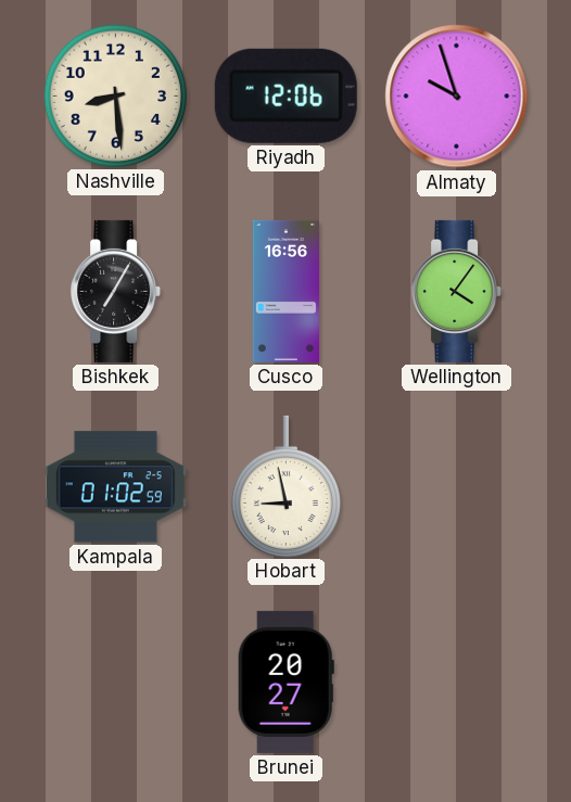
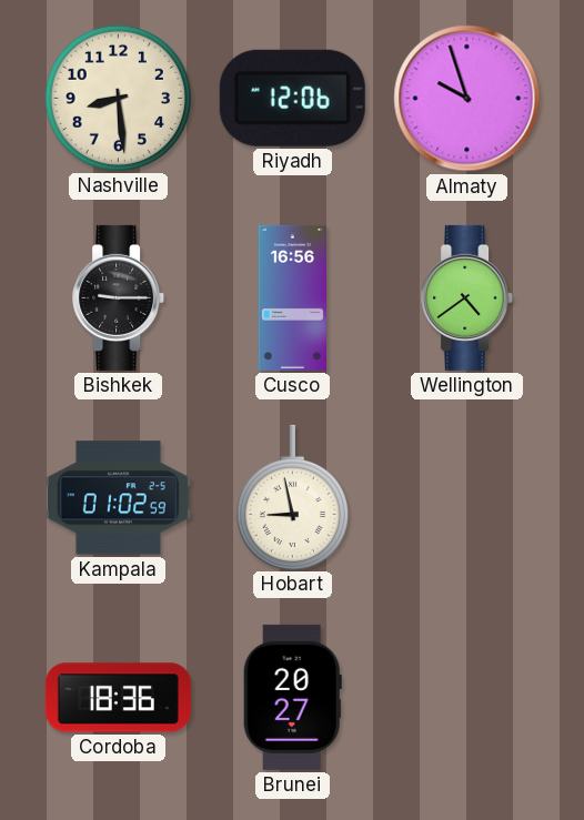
Bishkek: 7:05 -> 9:15 (119, 297)
Wellington: 4:06 -> 4:39 (467, 297)
Cordoba: none -> 18:36 (118, 698)
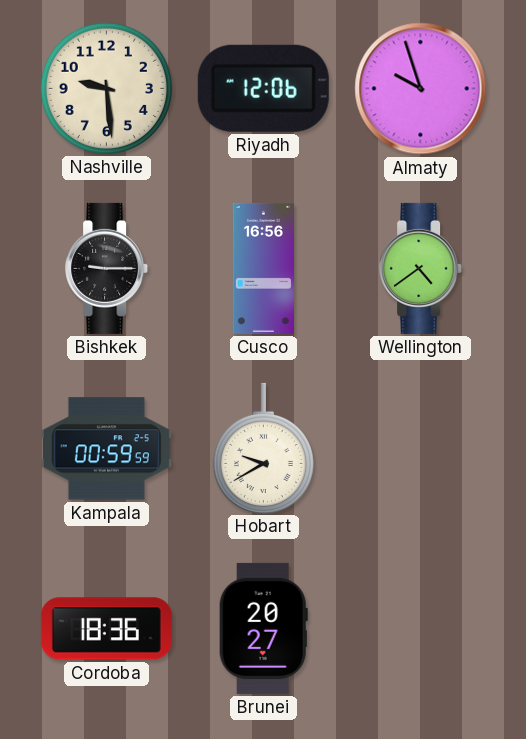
Nashville: 8:29 -> 9:29 (106, 88)
Kampala: 01:02 -> 00:59 (106, 449)
Hobart: 8:58 -> 9:40 (263, 448)
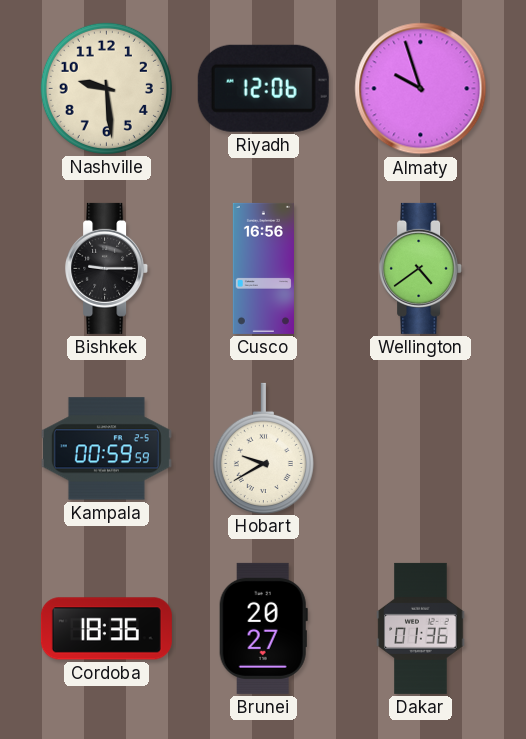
Dakar: none -> 01:36 (421, 628)
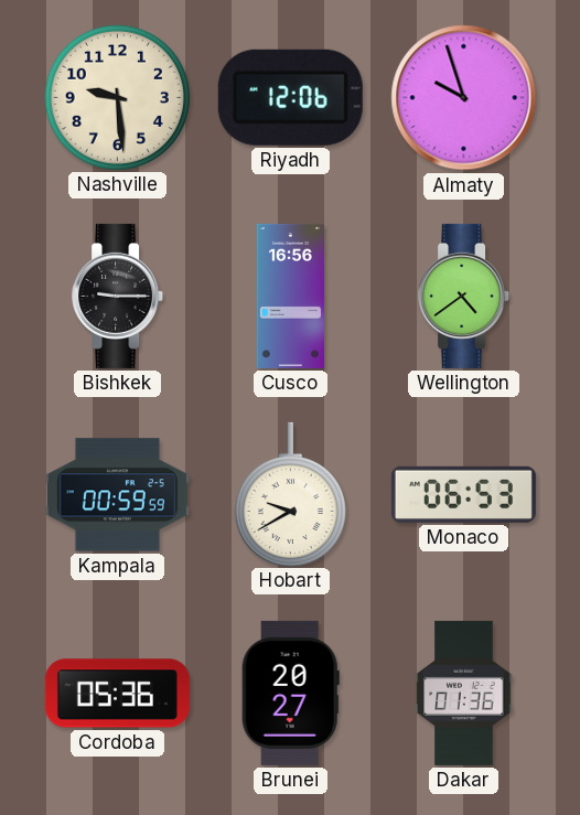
Monaco: none -> 06:53 (463, 494)
Cordoba: 18:36 -> 05:36 (117, 694)
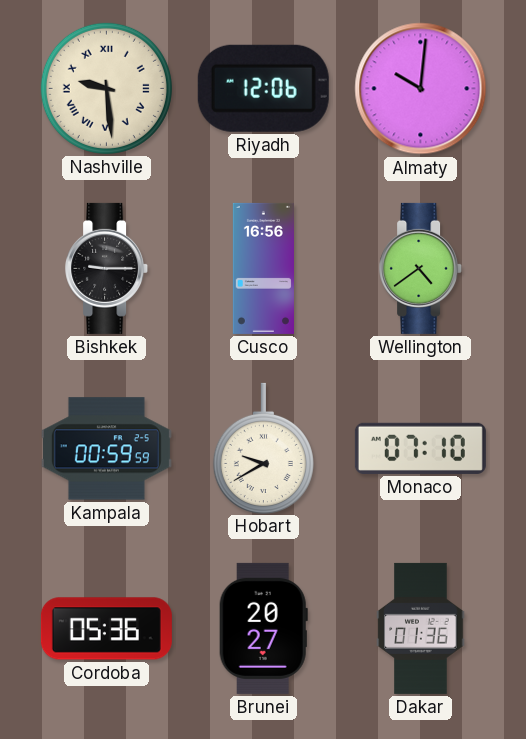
Nashville numerals: Arabic -> Roman (106, 88)
Almaty: 9:57 -> 10:01 (421, 89)
Monaco: 06:53 -> 07:10 (420, 448)
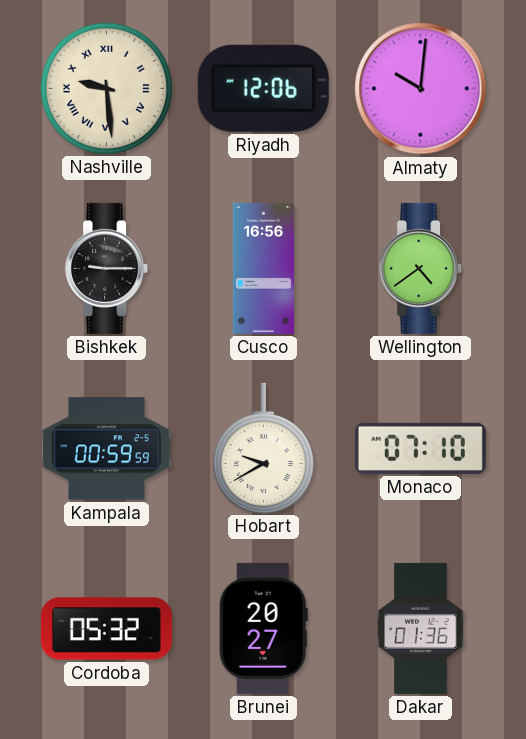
Cordoba: 05:36 -> 05:32 (106, 629)
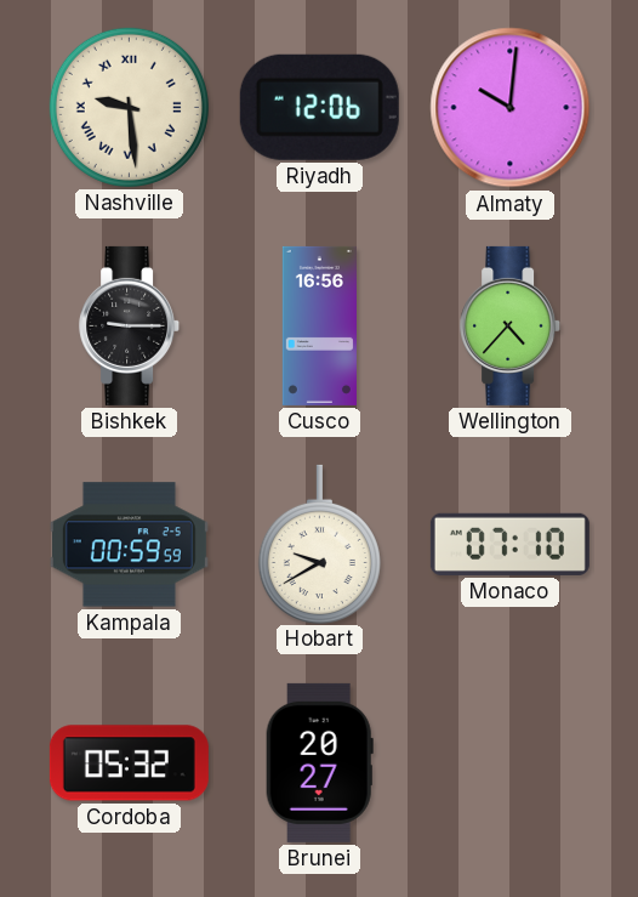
Wellington: 4:39 -> 4:37 (511, 325)
Dakar: 01:36 -> none (421, 628)
